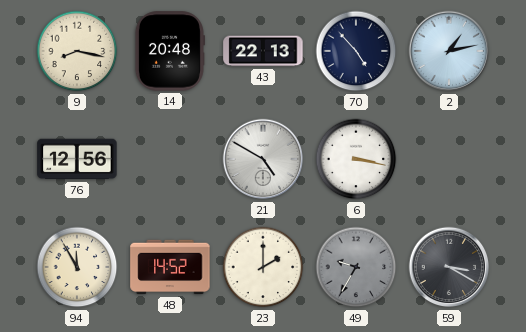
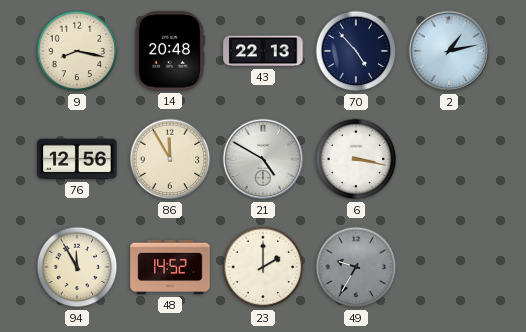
86: none -> 11:55 (170, 159)
59: 3:20 -> none (449, 267)
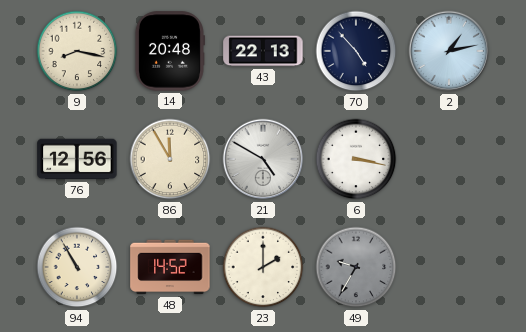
94: 11:55 -> 10:55 (77, 267)
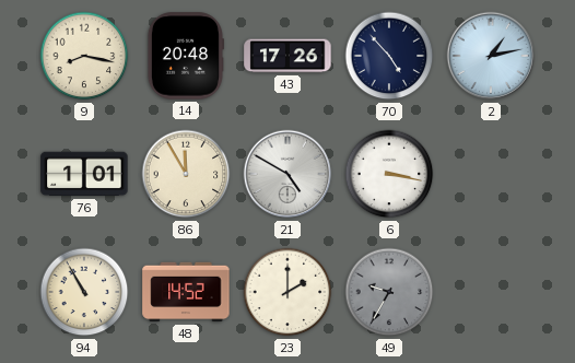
43: 22:13 -> 17:26 (287, 56)
76: 12:56 -> 1:01 (84, 174)
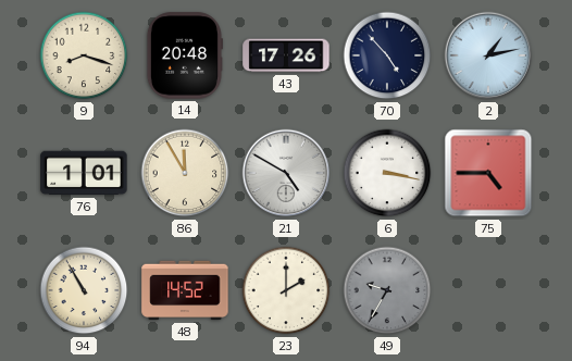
9: 8:17 -> 8:18 (84, 55)
75: none -> 4:45 (488, 173)
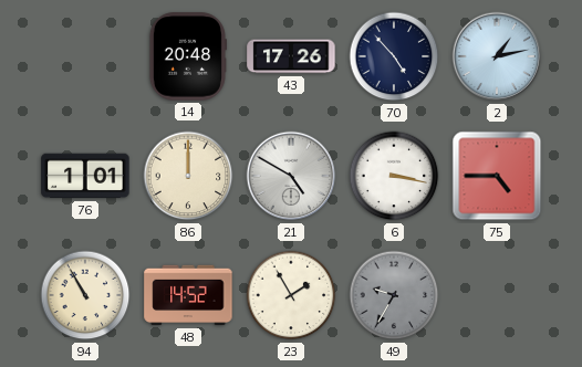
9: 8:18 -> none (84, 55)
86: 11:55 -> 12:00 (188, 176)
23: 2:00 -> 1:55 (291, 295)
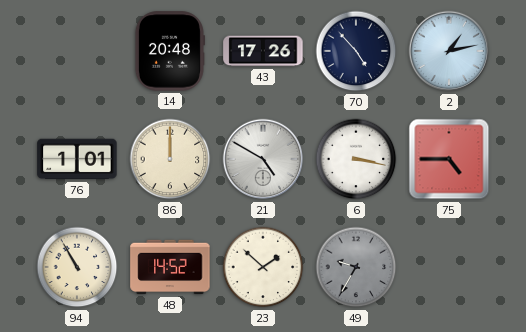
23: 1:55 -> 1:52 (263, 267)
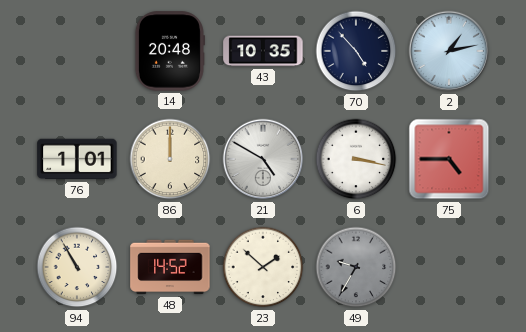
43: 17:26 -> 10:35 (263, 51)
